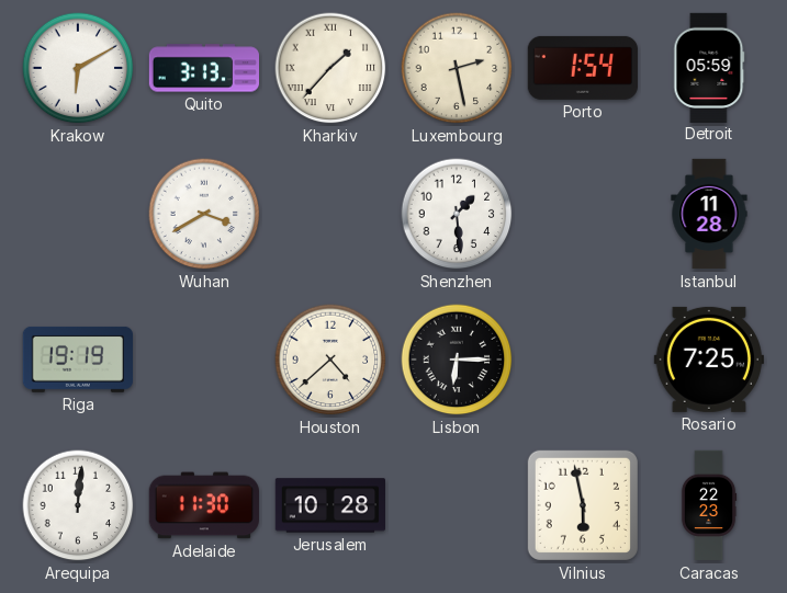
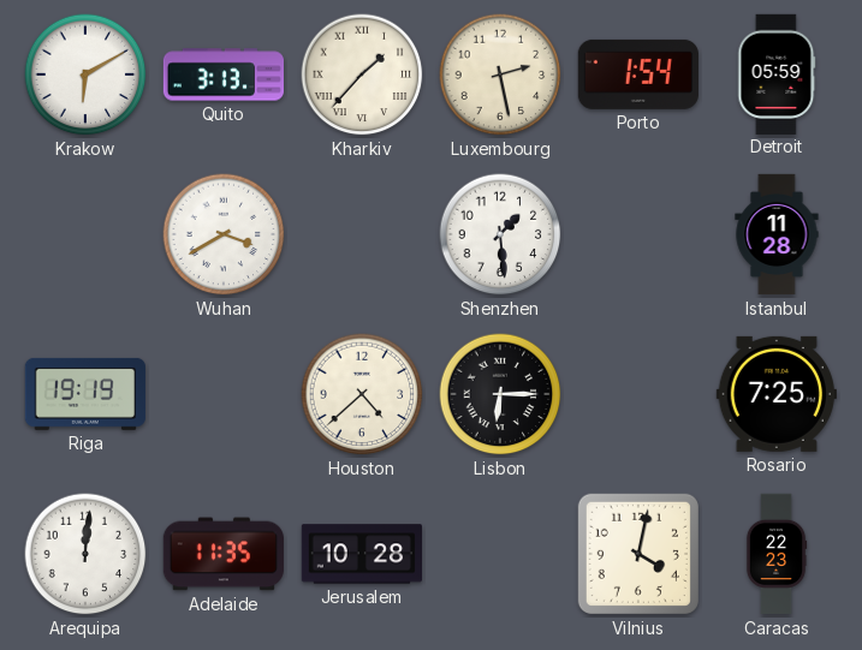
Adelaide: 11:30 -> 11:35 (224, 554)
Vilnius: 5:58 -> 4:02 (638, 554)
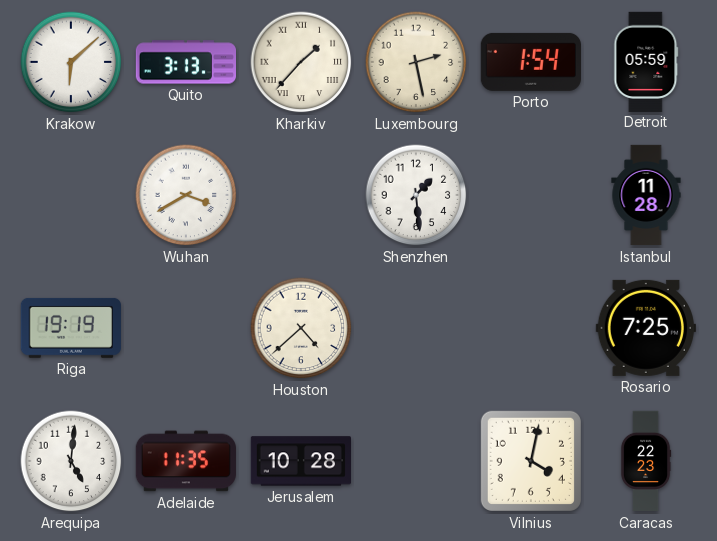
Krakow: 6:10 -> 6:08 (71, 62)
Lisbon: 6:15 -> none (500, 394)
Arequipa: 12:01 -> 5:01 (71, 461)
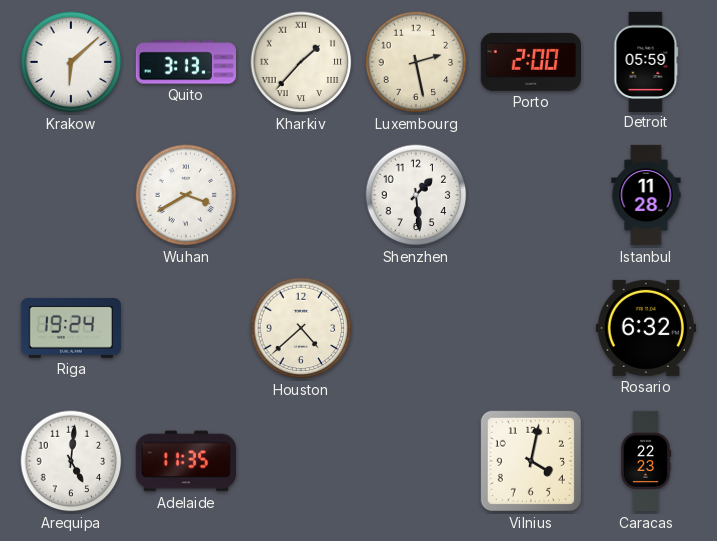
Porto: 1:54 -> 2:00 (531, 62)
Riga: 19:19 -> 19:24 (71, 328)
Rosario: 7:25 -> 6:32 (646, 328)
Jerusalem: 10:28 -> none (300, 461)
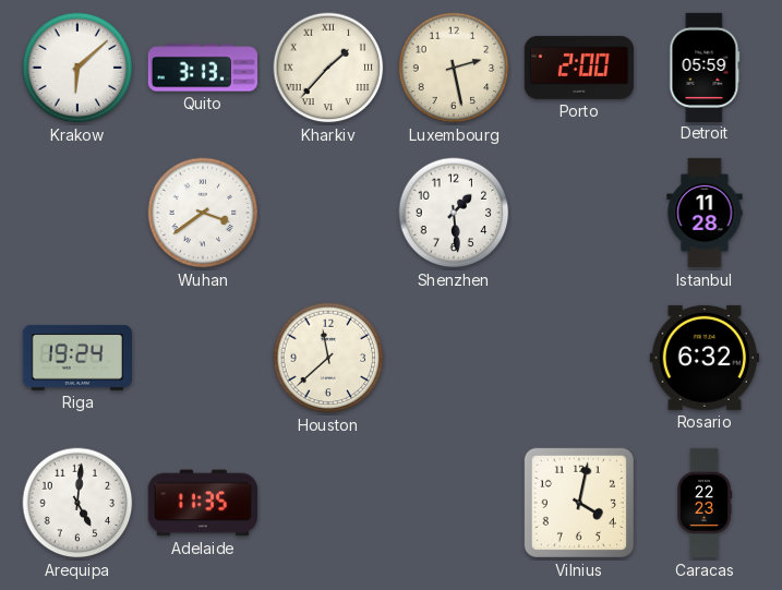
Wuhan: 3:40 -> 3:39 (203, 213)
Houston: 4:38 -> 11:38 (328, 358)
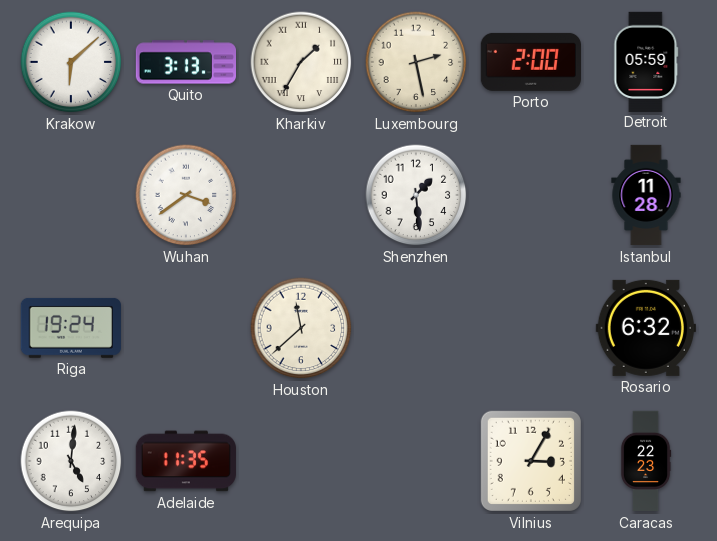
Kharkiv: 1:37 -> 1:35 (301, 62)
Vilnius: 4:02 -> 3:05 (531, 461)
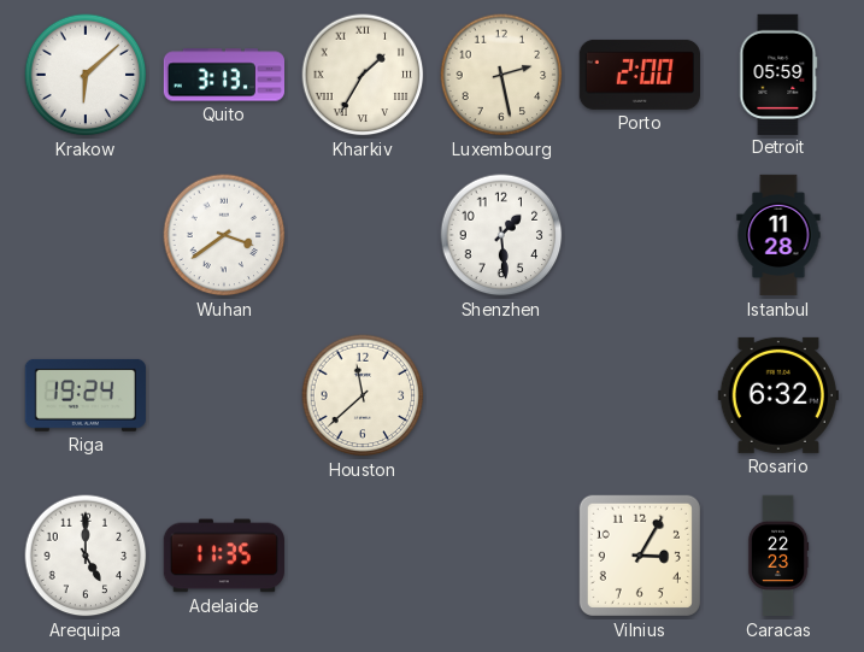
Arequipa: 5:01 -> 5:00 (86, 556)
